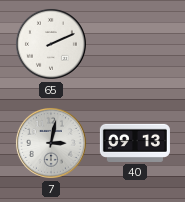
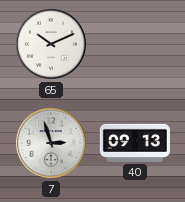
65: 2:11 -> 10:11 (51, 44)
7: 3:02 -> 2:57 (51, 143)
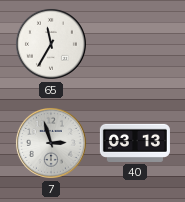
65: 10:11 -> 11:35 (51, 44)
40: 09:13 -> 03:13 (135, 143)
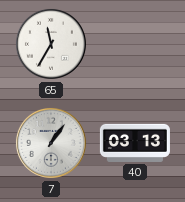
7: 2:57 -> 1:06 (51, 143)
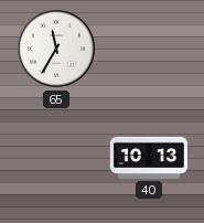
7: 1:06 -> none (51, 143)
40: 03:13 -> 10:13 (149, 158)
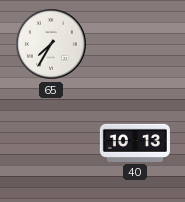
65: 11:35 -> 7:35 (51, 44)
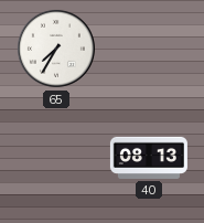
40: 10:13 -> 08:13 (149, 158)
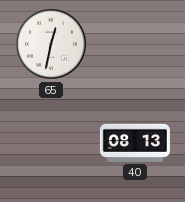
65: 7:35 -> 12:32 (51, 44)
